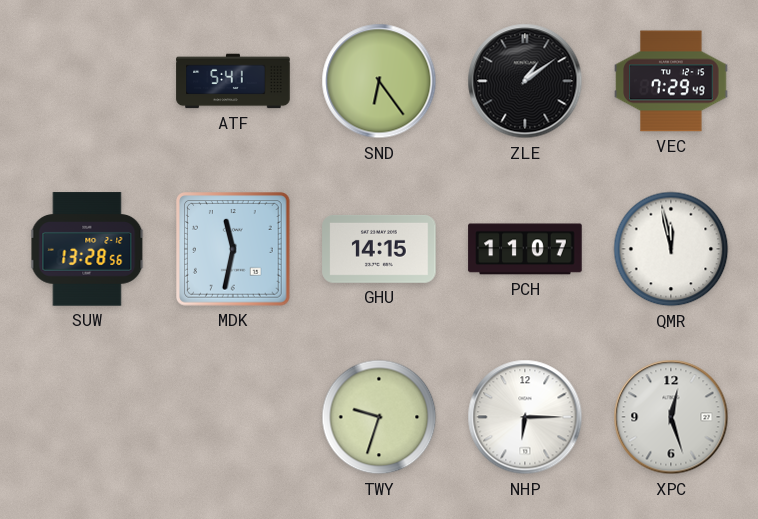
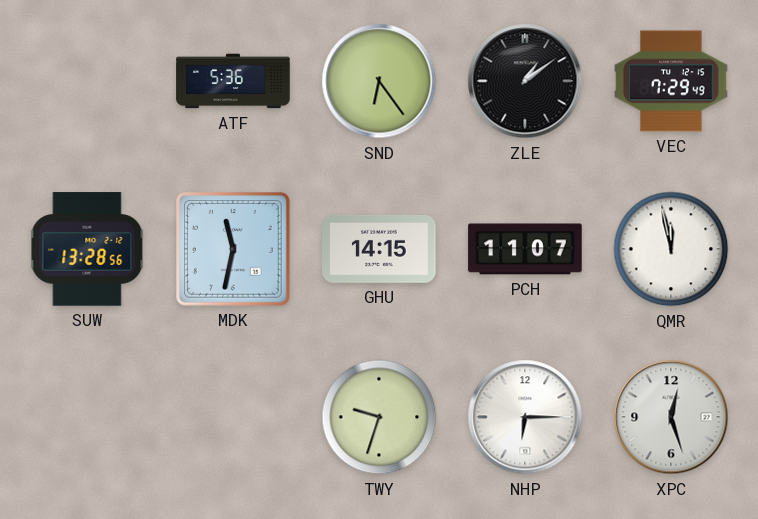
ATF: 5:41 -> 5:36 (233, 81)
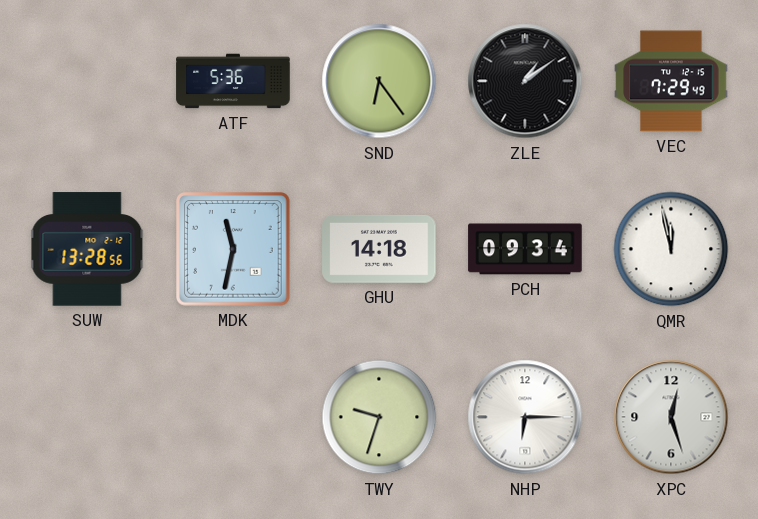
GHU: 14:15 -> 14:18 (379, 249)
PCH: 11:07 -> 09:34 (525, 249)
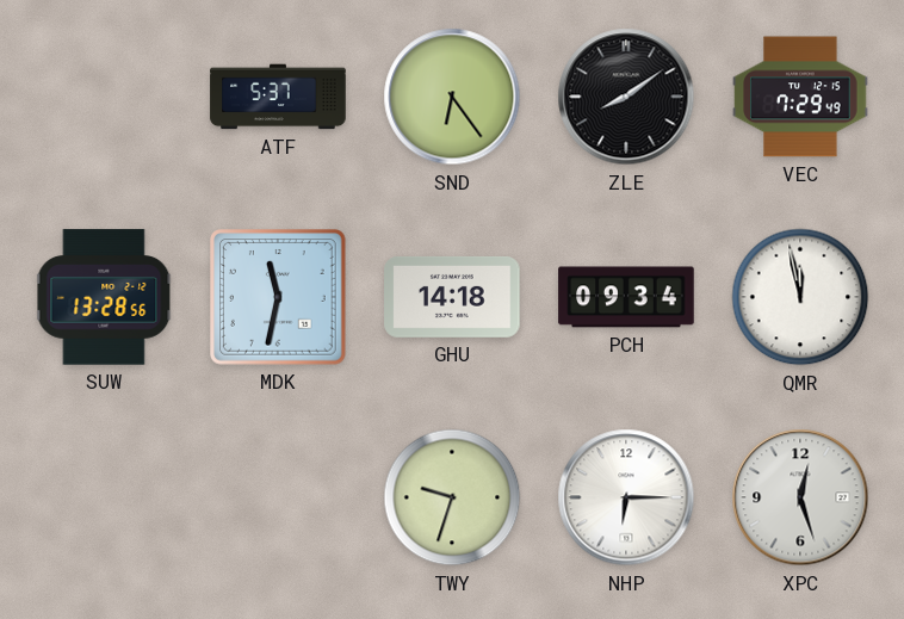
ATF: 5:36 -> 5:37 (278, 97)
ZLE: 1:09 -> 8:09 (626, 97)
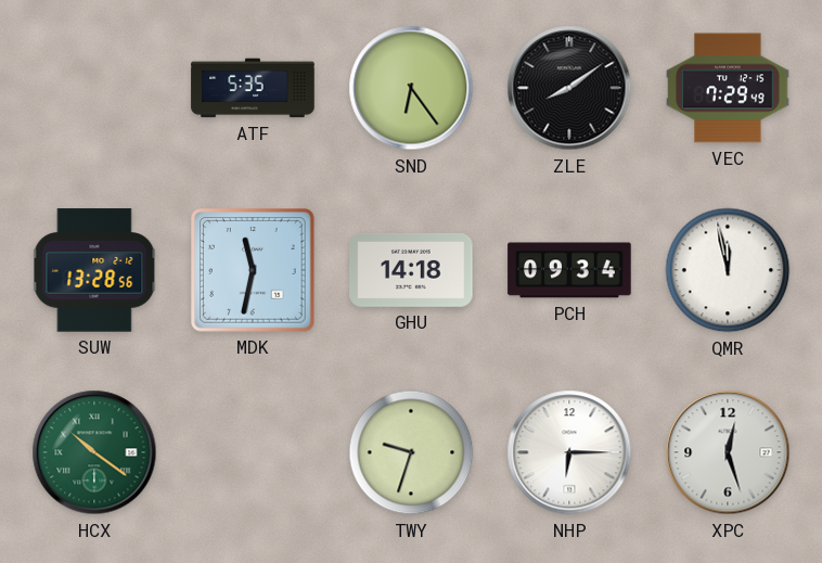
ATF: 5:37 -> 5:35 (253, 88)
HCX: none -> 10:21 (94, 452)
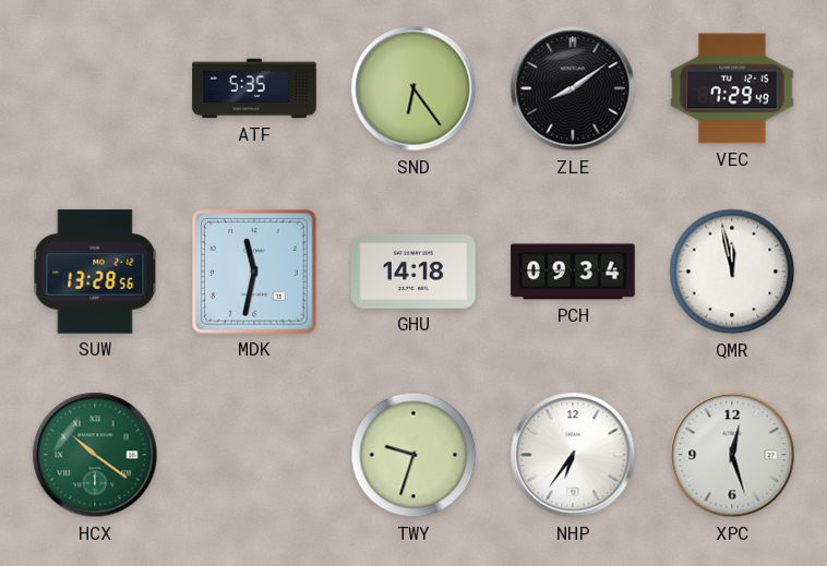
NHP: 6:15 -> 6:36 (573, 455)
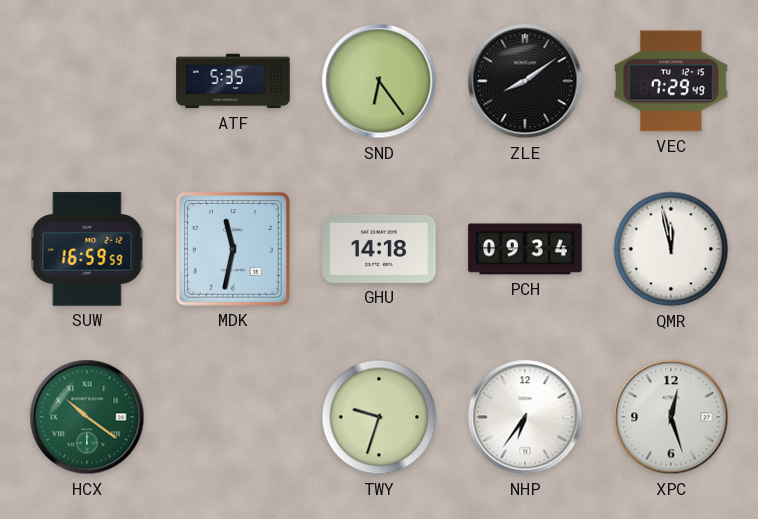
SUW: 13:28 -> 16:59 (87, 249)
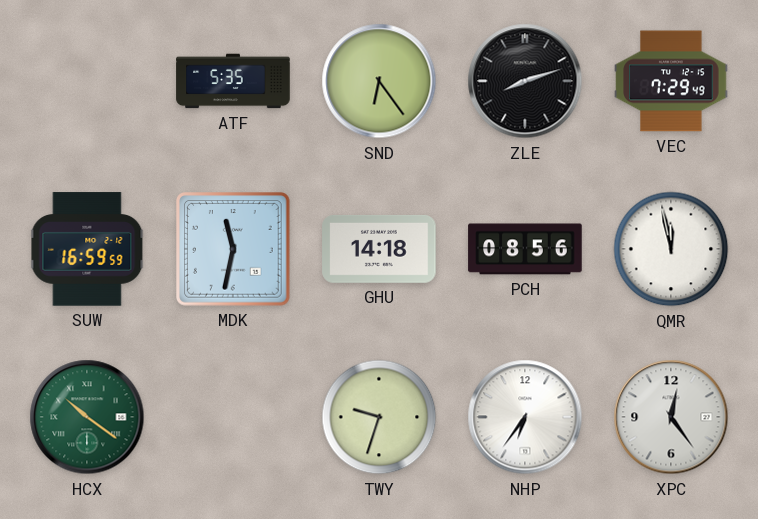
ZLE: 8:09 -> 8:12 (525, 81)
PCH: 09:34 -> 08:56 (525, 249)
XPC: 12:27 -> 12:24 (671, 417)
